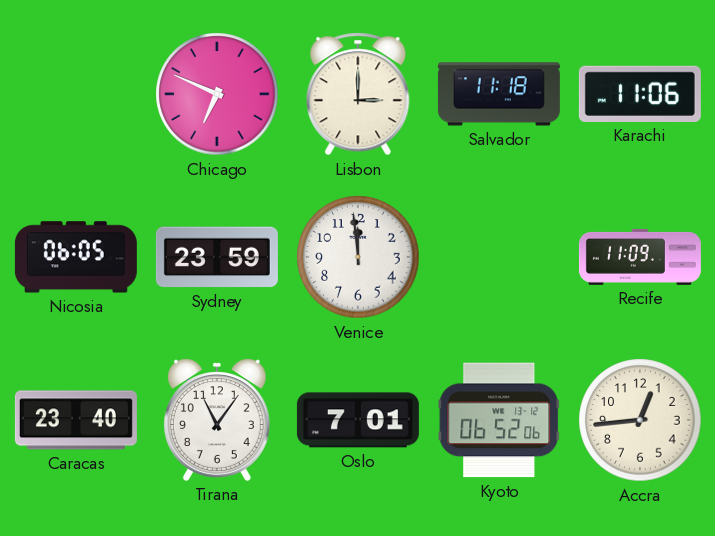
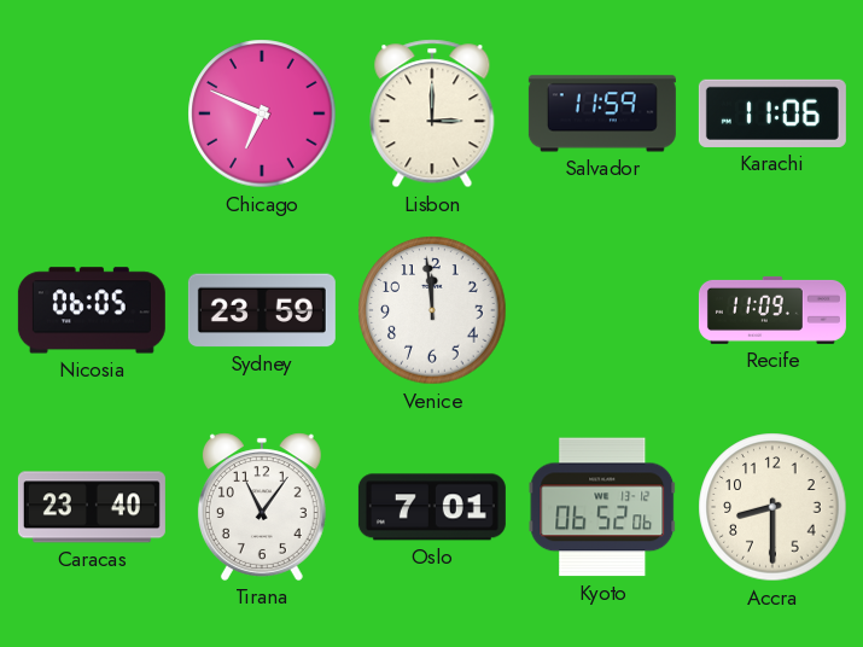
Salvador: 11:18 -> 11:59 (602, 113)
Accra: 12:44 -> 8:30 (772, 507)
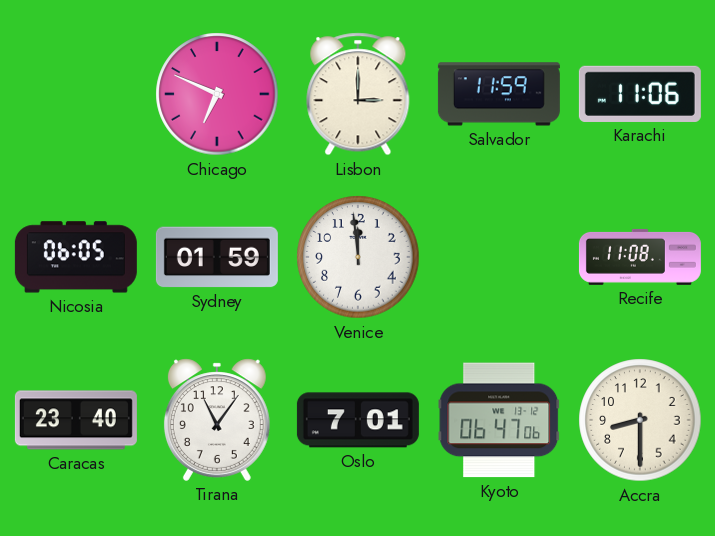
Sydney: 23:59 -> 01:59 (217, 257)
Recife: 11:09 -> 11:08 (640, 257)
Kyoto: 06:52 -> 06:47 (499, 420)
